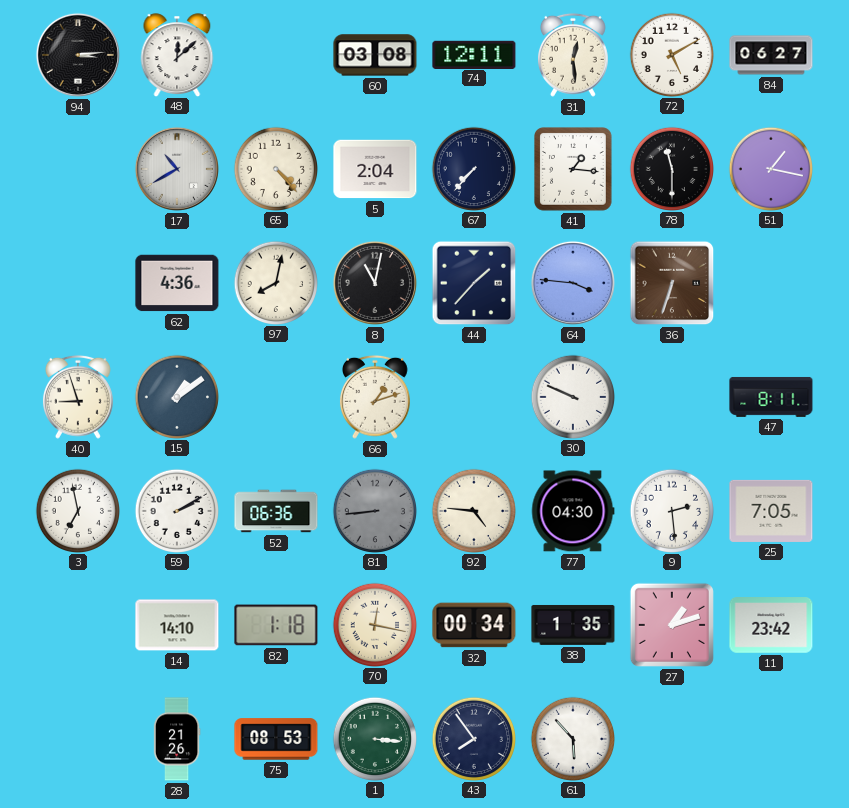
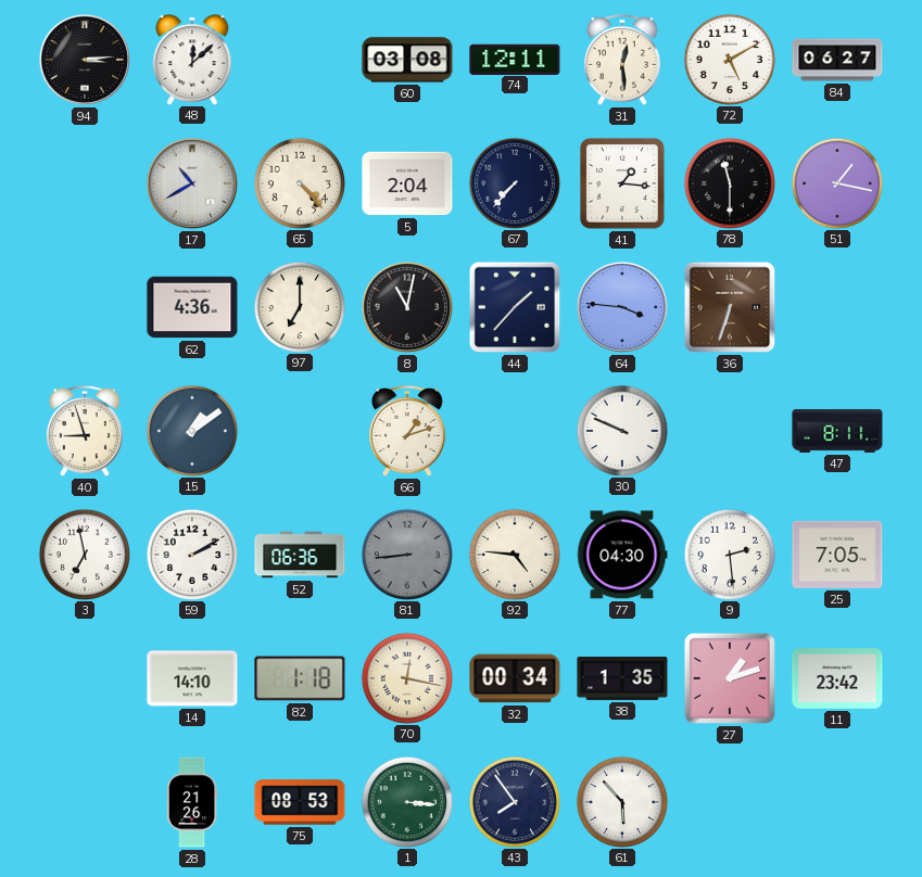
97: 8:02 -> 7:00 (299, 306)
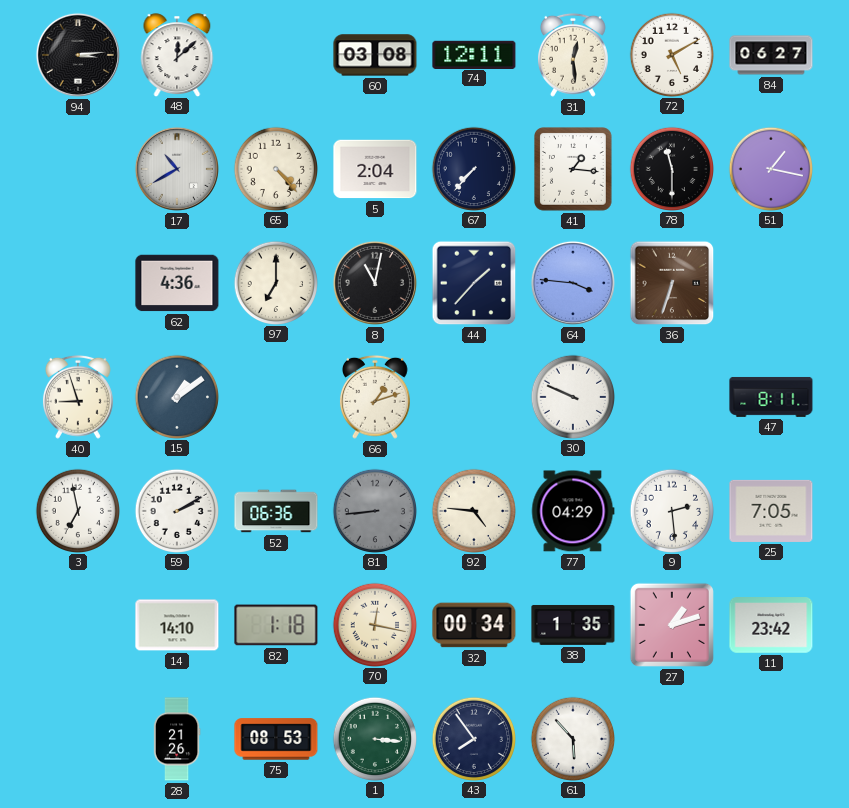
77: 04:30 -> 04:29 (573, 511)
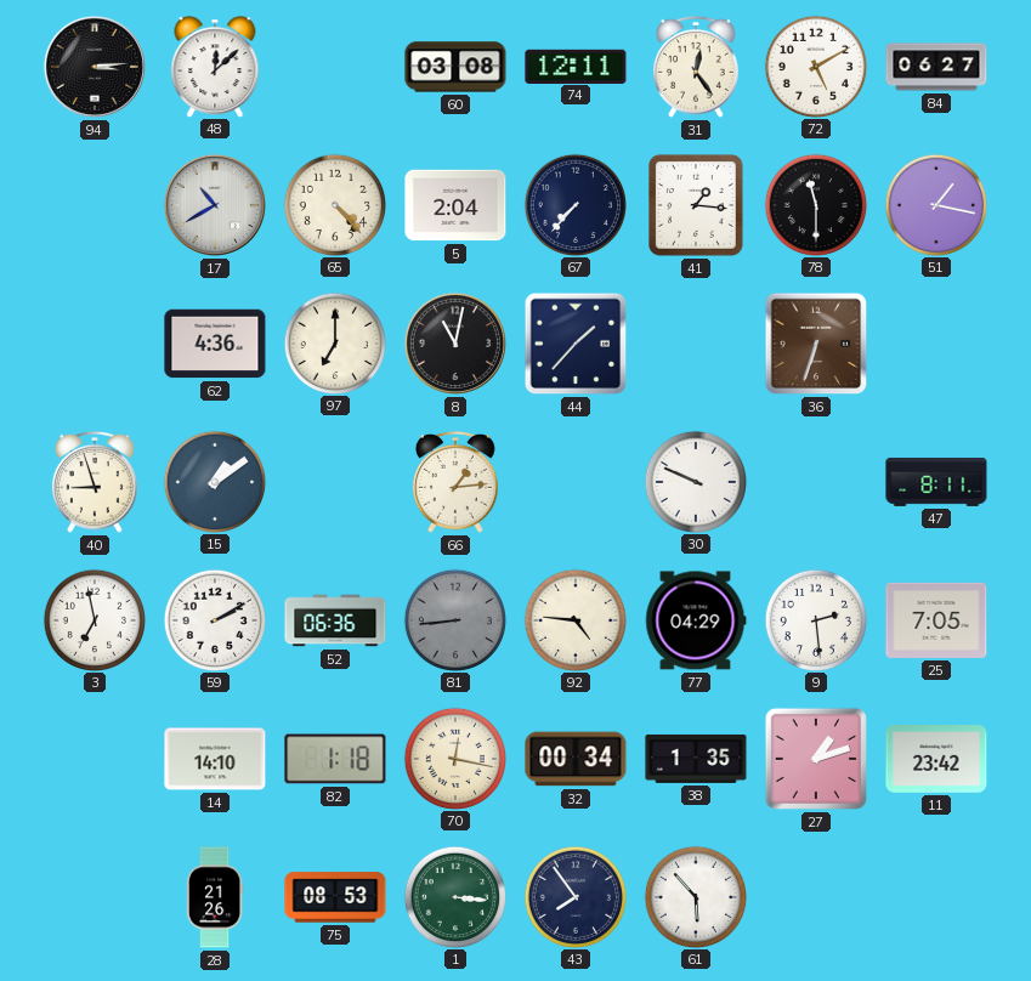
31: 12:29 -> 12:24 (696, 67)
64: 3:46 -> none (573, 283)
66: 1:12 -> 1:14 (455, 482)
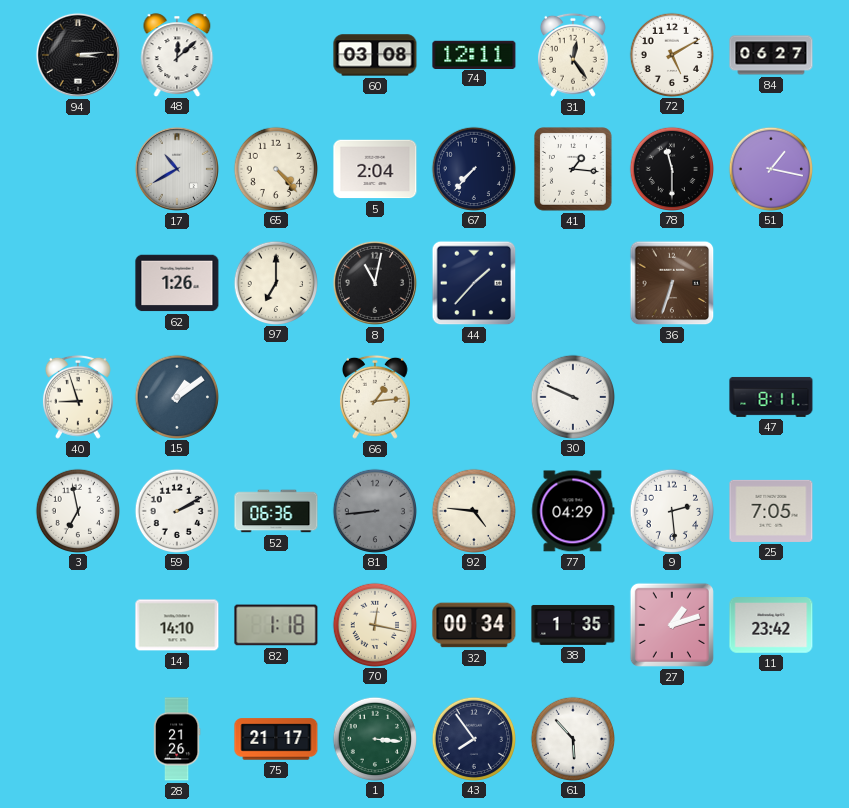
62: 4:36 -> 1:26 (177, 283)
75: 08:53 -> 21:17 (276, 739)
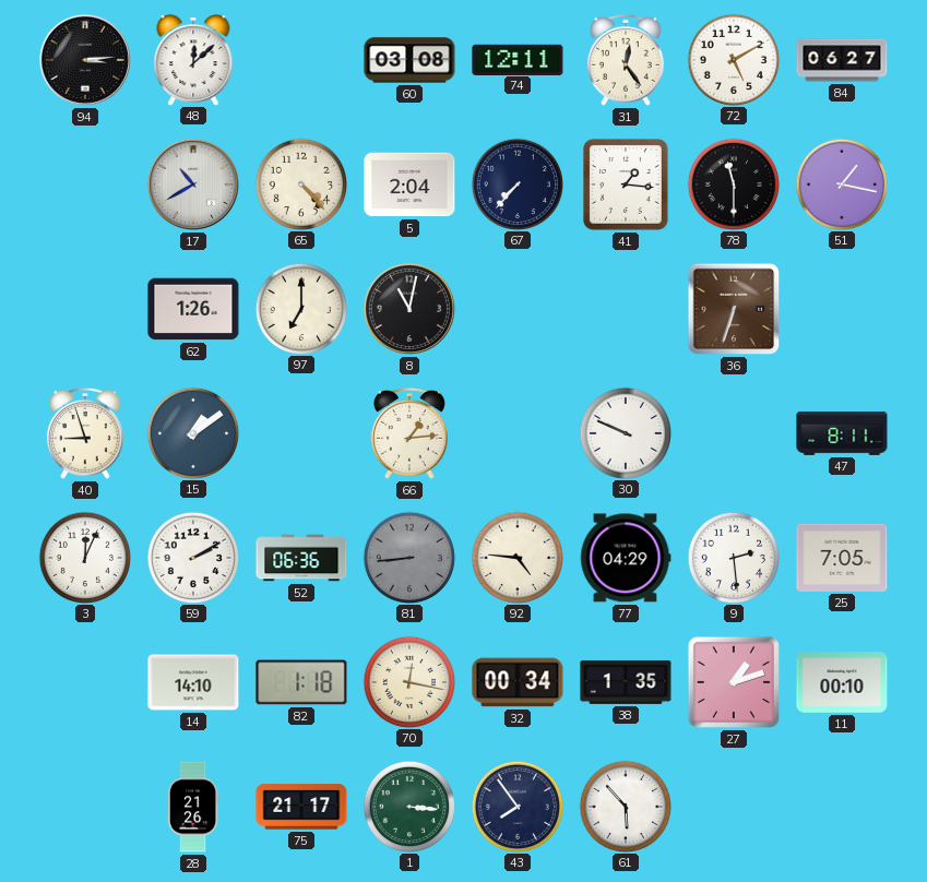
44: 1:37 -> none (474, 283)
3: 6:58 -> 12:04 (84, 557)
11: 23:42 -> 00:10 (842, 682)
